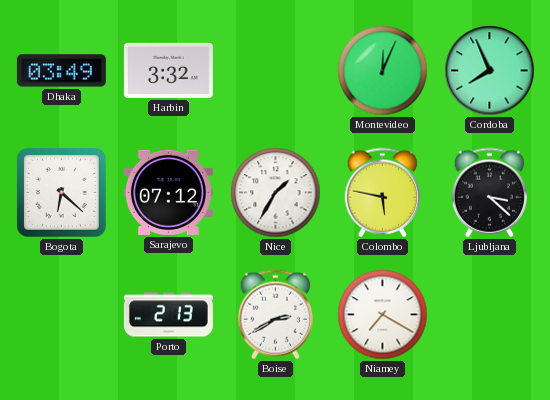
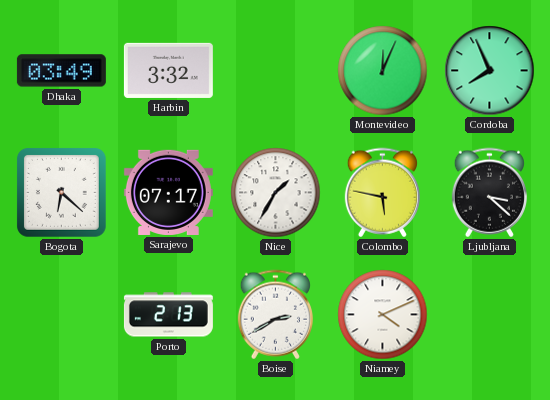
Sarajevo: 07:12 -> 07:17 (168, 192)
Niamey: 7:20 -> 4:11 (383, 315)
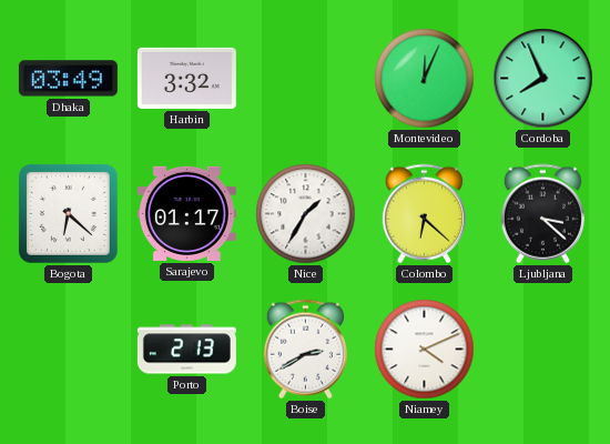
Sarajevo: 07:17 -> 01:17 (186, 213)
Colombo: 5:47 -> 6:22 (424, 214)
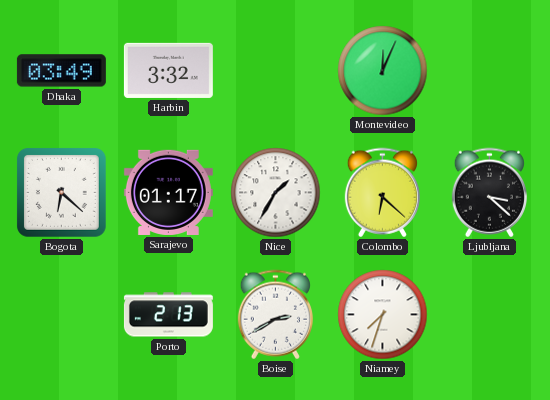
Cordoba: 7:56 -> none (543, 79)
Niamey: 4:11 -> 7:33 (383, 315)
